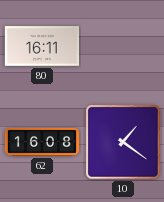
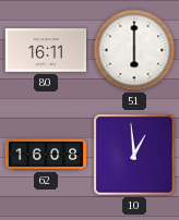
51: none -> 6:00 (134, 50)
10: 1:21 -> 12:59 (134, 155)
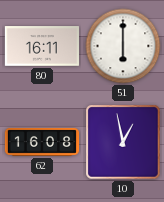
10: 12:59 -> 12:58 (123, 142)
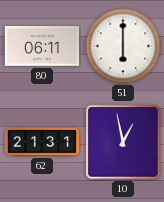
80: 16:11 -> 06:11 (41, 46)
62: 16:08 -> 21:31 (42, 142)
